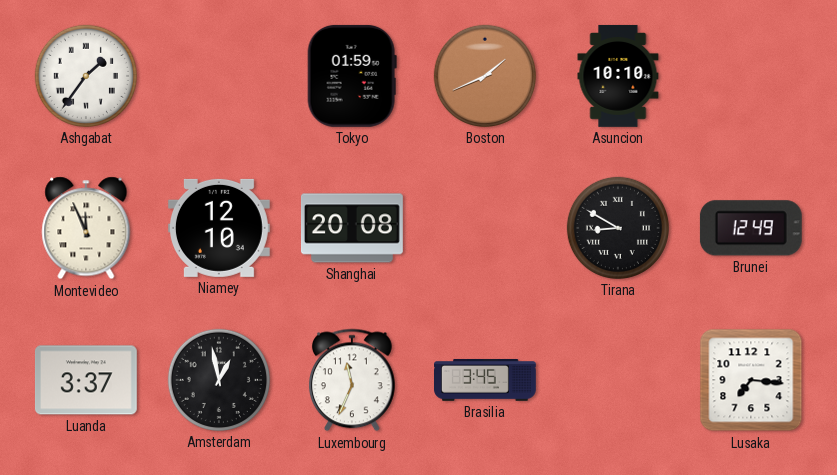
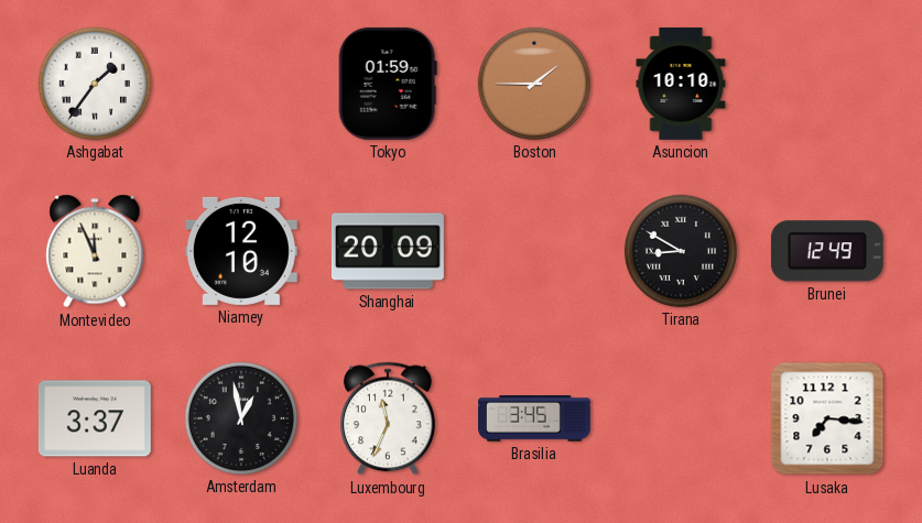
Boston: 1:41 -> 1:45 (534, 84)
Shanghai: 20:08 -> 20:09 (388, 251)
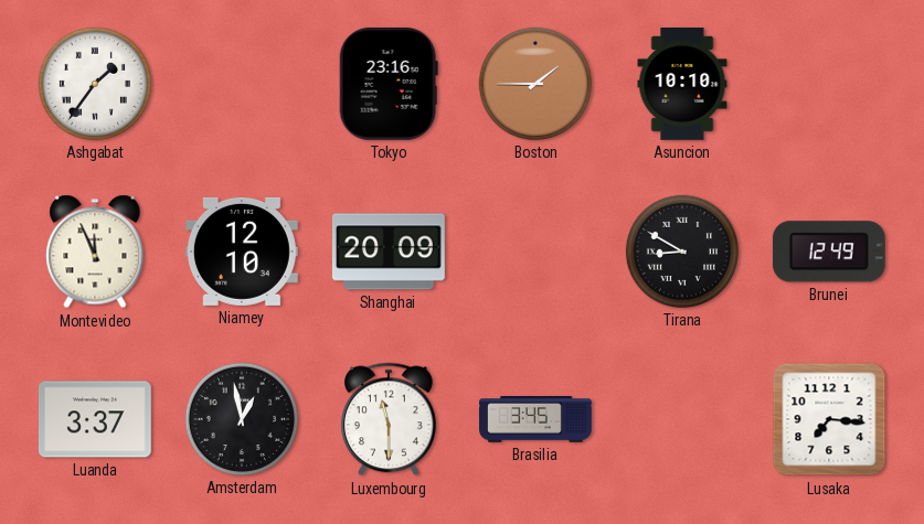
Tokyo: 01:59 -> 23:16 (389, 84)
Luxembourg: 11:34 -> 11:30 (389, 419)
